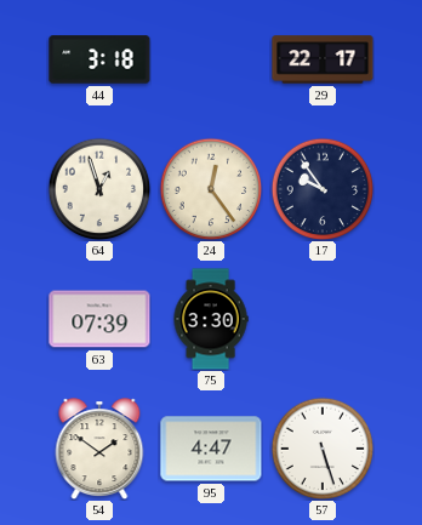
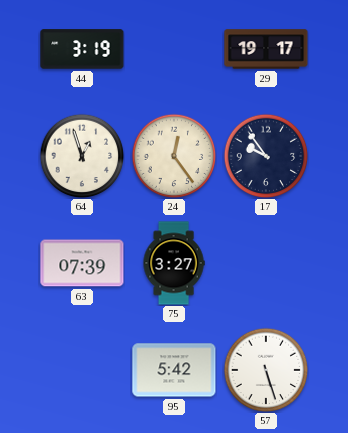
44: 3:18 -> 3:19 (82, 49)
29: 22:17 -> 19:17 (266, 49)
75: 3:30 -> 3:27 (174, 263)
54: 1:51 -> none (99, 449)
95: 4:47 -> 5:42 (174, 370)
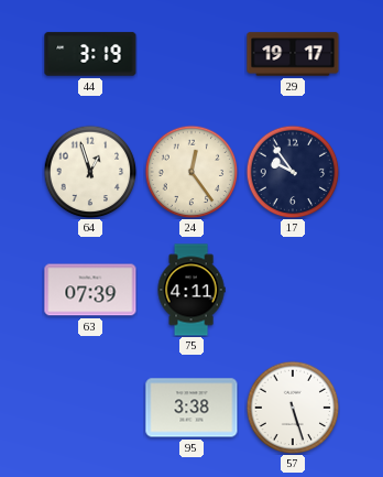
75: 3:27 -> 4:11 (191, 290)
95: 5:42 -> 3:38 (191, 408)
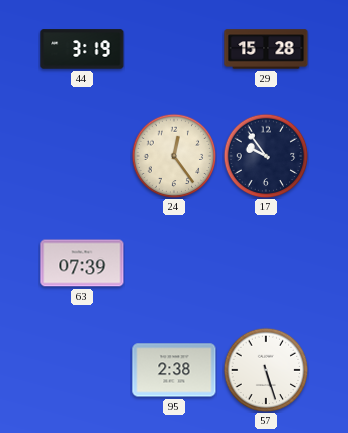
29: 19:17 -> 15:28 (266, 49)
64: 12:57 -> none (90, 172)
75: 4:11 -> none (191, 290)
95: 3:38 -> 2:38 (174, 370)
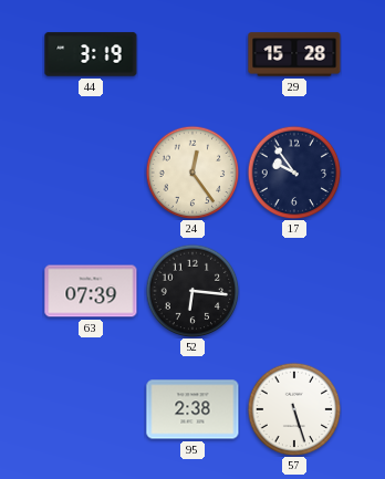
52: none -> 6:16 (192, 291)
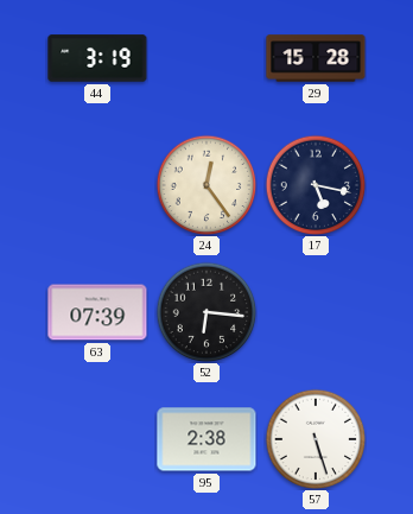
17: 9:54 -> 5:17 (316, 185)
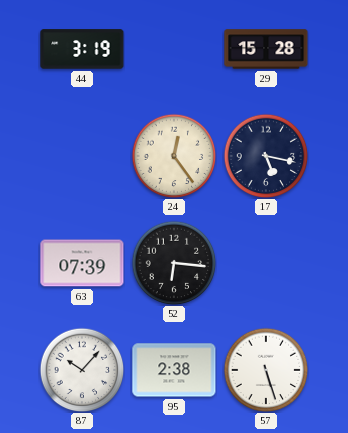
87: none -> 10:07 (82, 370)
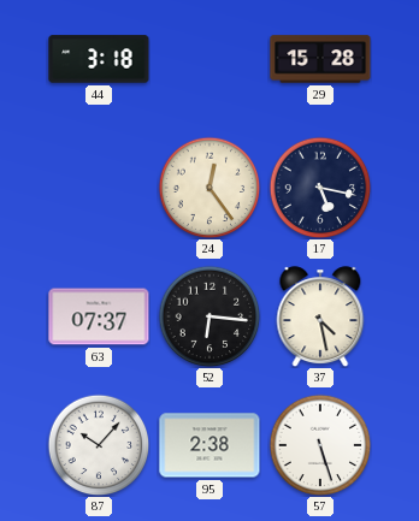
44: 3:19 -> 3:18 (99, 59)
63: 07:39 -> 07:37 (99, 316)
37: none -> 4:28 (320, 316)
